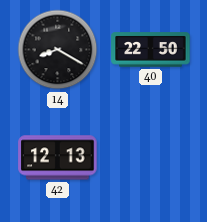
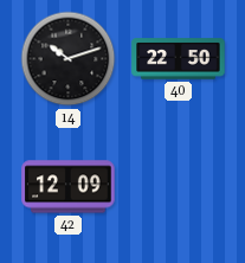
14: 8:20 -> 10:12 (69, 59)
42: 12:13 -> 12:09 (69, 187)
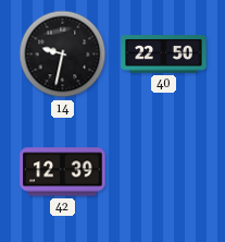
14: 10:12 -> 9:32 (63, 55)
42: 12:09 -> 12:39 (63, 172)
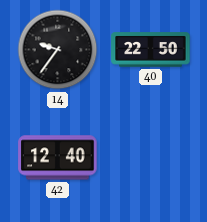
14: 9:32 -> 9:36 (58, 50)
42: 12:39 -> 12:40 (58, 158)
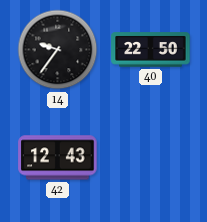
42: 12:40 -> 12:43 (58, 158)
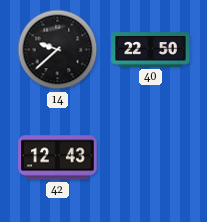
14: 9:36 -> 9:38 (58, 50)
